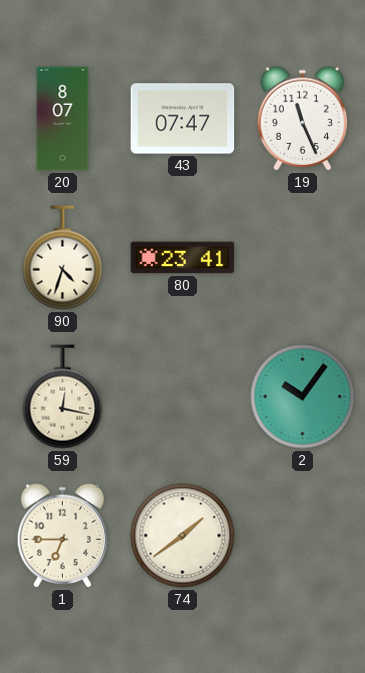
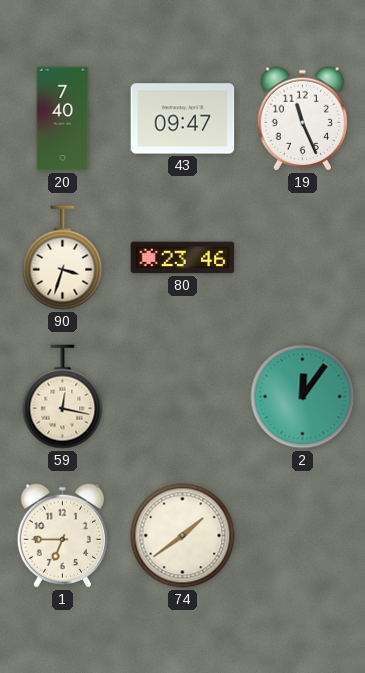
20: 8:07 -> 7:40 (63, 119)
43: 07:47 -> 09:47 (183, 119)
90: 4:33 -> 3:33 (63, 258)
80: 23:41 -> 23:46 (183, 258)
2: 10:06 -> 12:06 (303, 397)
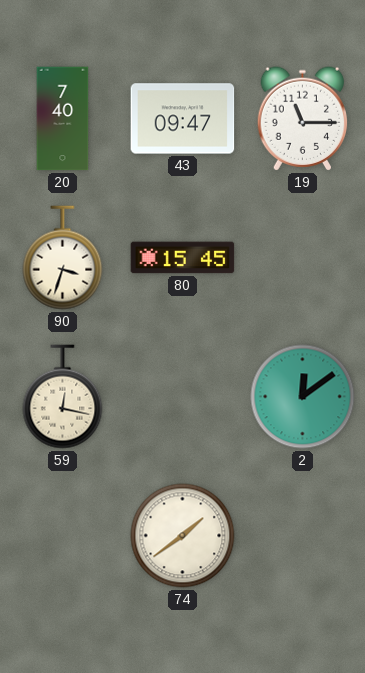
19: 11:26 -> 11:15 (303, 119)
80: 23:46 -> 15:45 (183, 258)
2: 12:06 -> 12:09 (303, 397)
1: 6:45 -> none (63, 536)
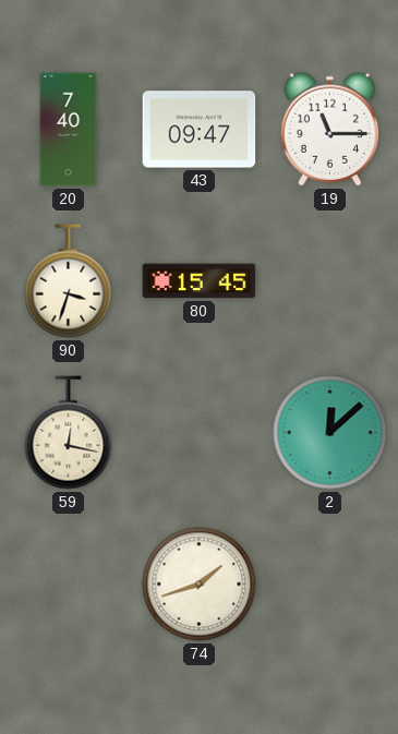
2: 12:09 -> 12:08 (330, 433)
74: 1:39 -> 1:42 (200, 585)
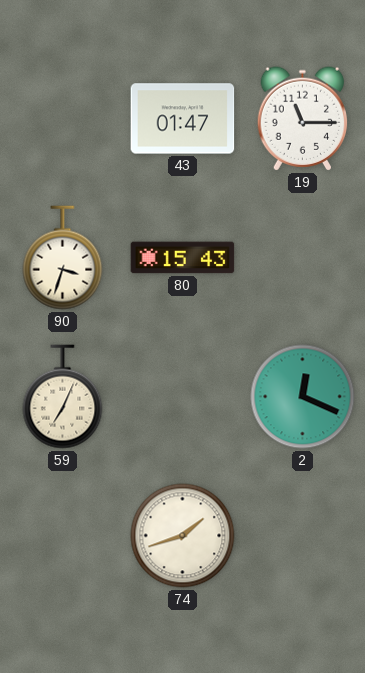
20: 7:40 -> none (69, 130)
43: 09:47 -> 01:47 (183, 119)
80: 15:45 -> 15:43 (183, 258)
59: 12:17 -> 7:04 (63, 397)
2: 12:08 -> 12:19 (303, 397)
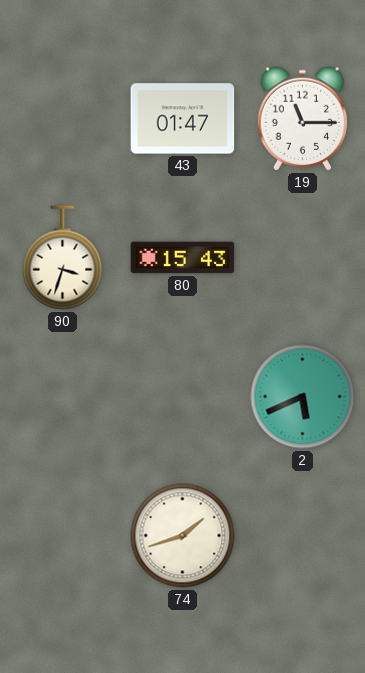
59: 7:04 -> none (63, 397)
2: 12:19 -> 5:41 (303, 397)
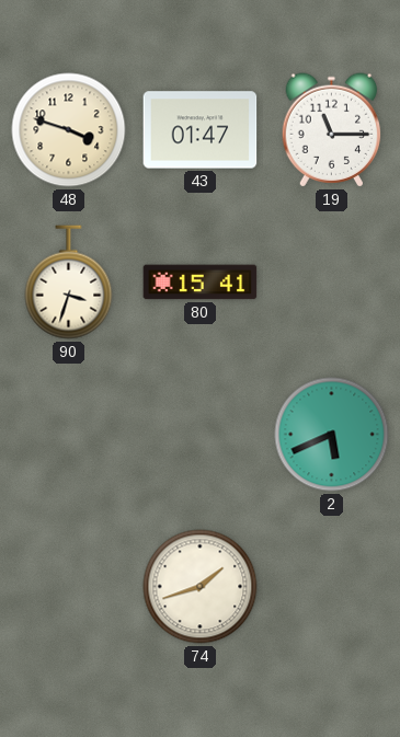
48: none -> 3:48 (69, 130)
80: 15:43 -> 15:41 (201, 283)
